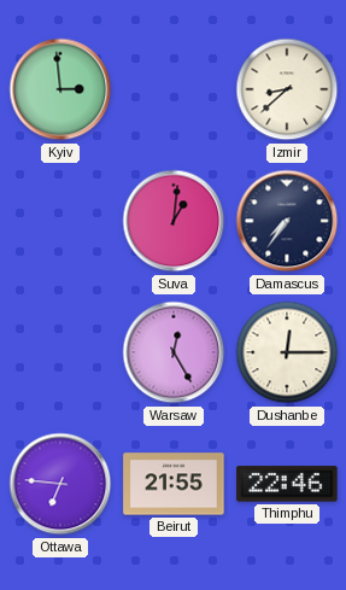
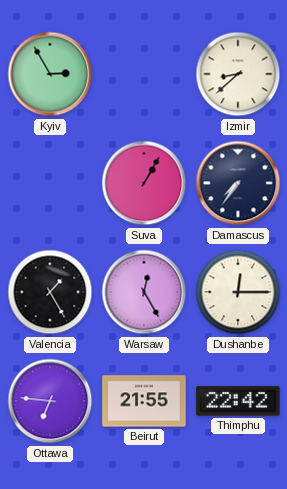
Kyiv: 2:59 -> 2:55 (50, 74)
Suva: 1:01 -> 1:05 (144, 183)
Valencia: none -> 1:25 (50, 292)
Thimphu: 22:46 -> 22:42 (238, 401)
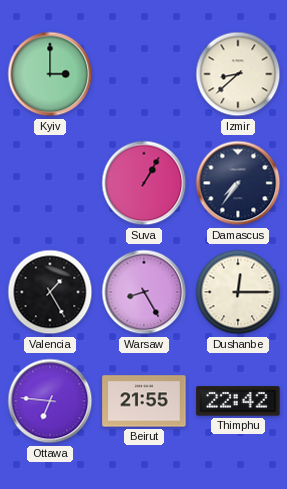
Kyiv: 2:55 -> 3:00 (50, 74)
Warsaw: 12:25 -> 8:25 (144, 292)
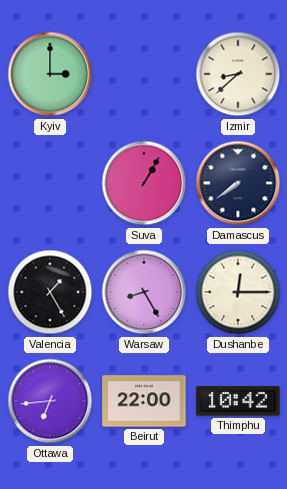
Damascus: 7:36 -> 7:39 (238, 183)
Ottawa: 6:46 -> 6:44 (50, 401)
Beirut: 21:55 -> 22:00 (144, 401)
Thimphu: 22:42 -> 10:42 (238, 401)
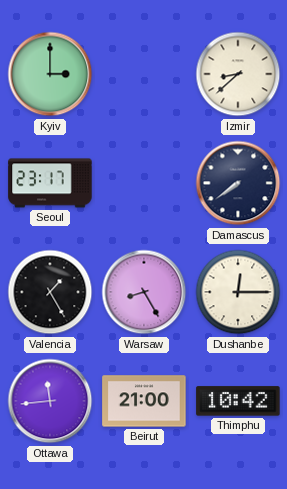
Seoul: none -> 23:17 (50, 183)
Suva: 1:05 -> none (144, 183)
Ottawa: 6:44 -> 11:44 (50, 401)
Beirut: 22:00 -> 21:00 (144, 401)
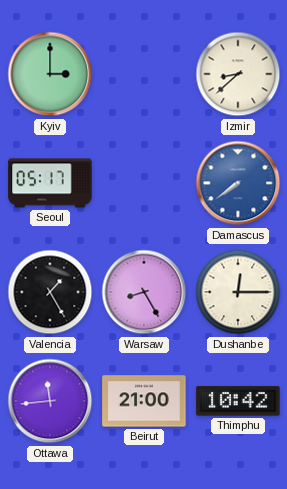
Seoul: 23:17 -> 05:17 (50, 183)
Damascus dial: navy -> blue (238, 183)
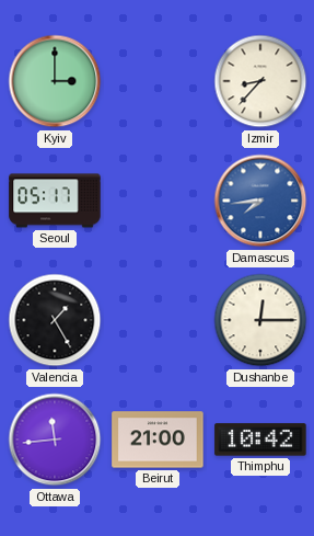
Izmir: 8:38 -> 8:37 (260, 81)
Damascus: 7:39 -> 7:44 (260, 201)
Warsaw: 8:25 -> none (144, 292)
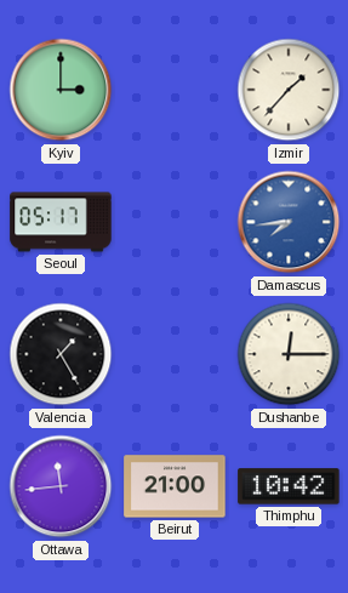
Izmir: 8:37 -> 1:37 (289, 90)
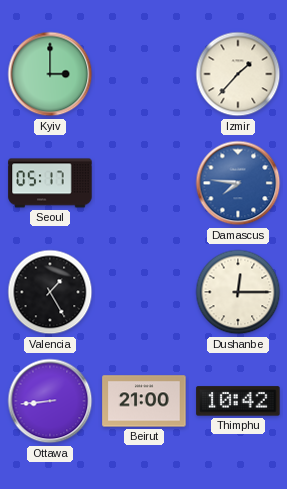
Damascus: 7:44 -> 7:46 (238, 183)
Ottawa: 11:44 -> 8:44 (50, 401)
